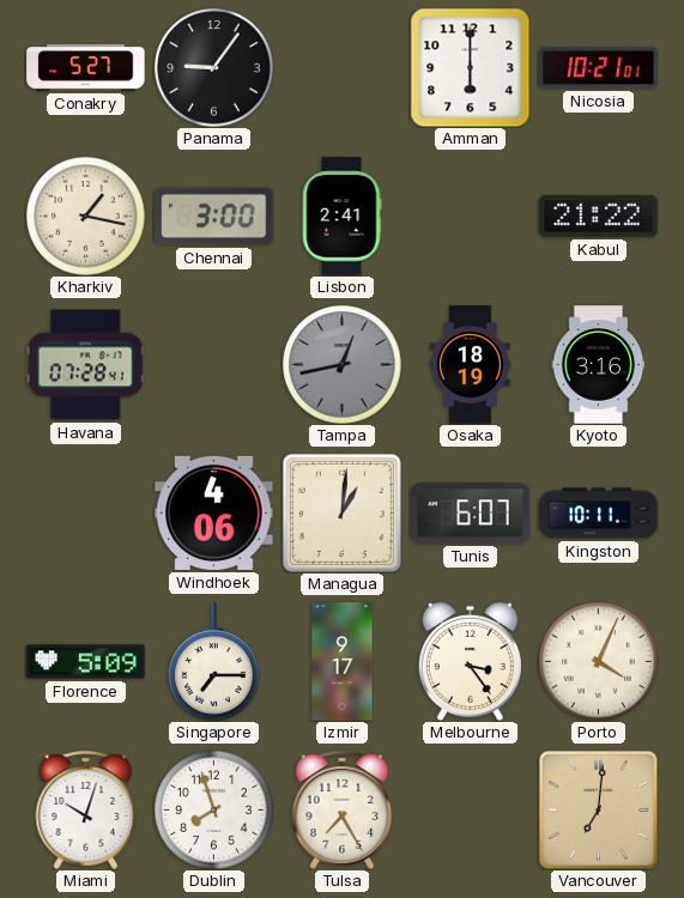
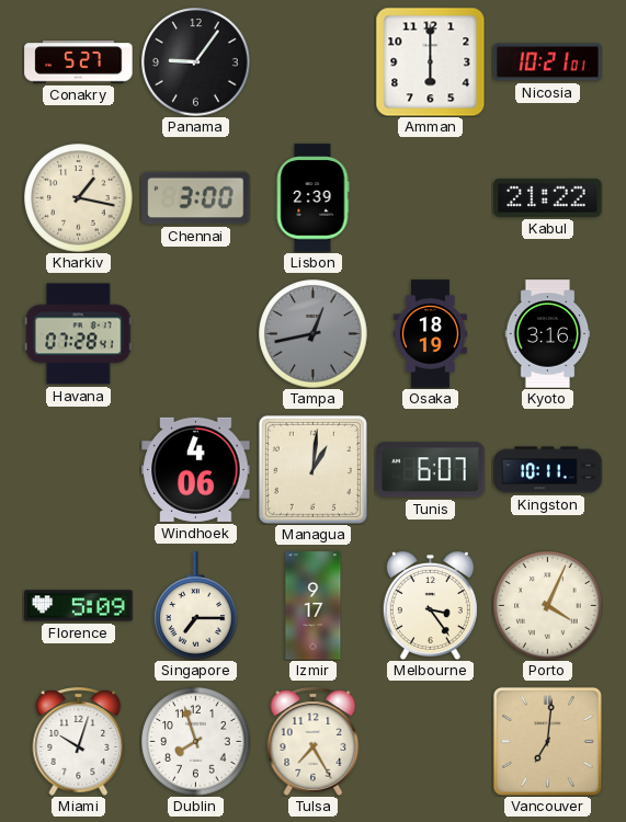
Lisbon: 2:41 -> 2:39 (312, 198)
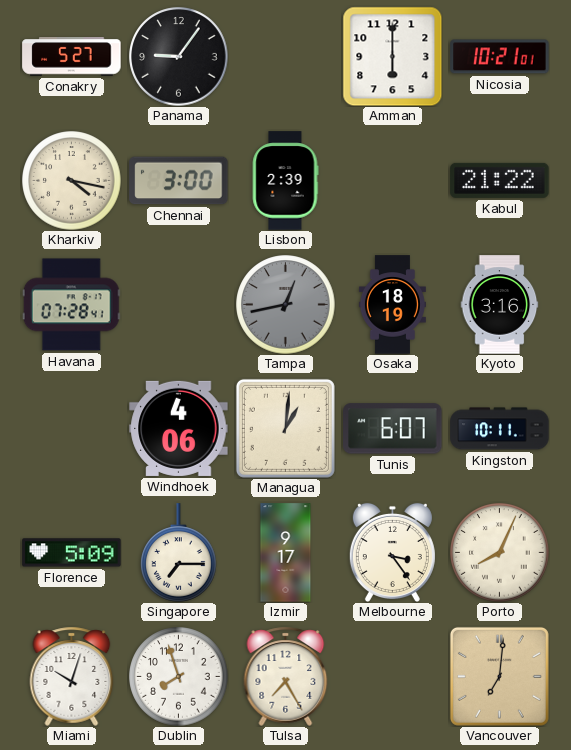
Kharkiv: 1:17 -> 4:17 (72, 181)
Porto: 4:04 -> 8:04 (500, 553)
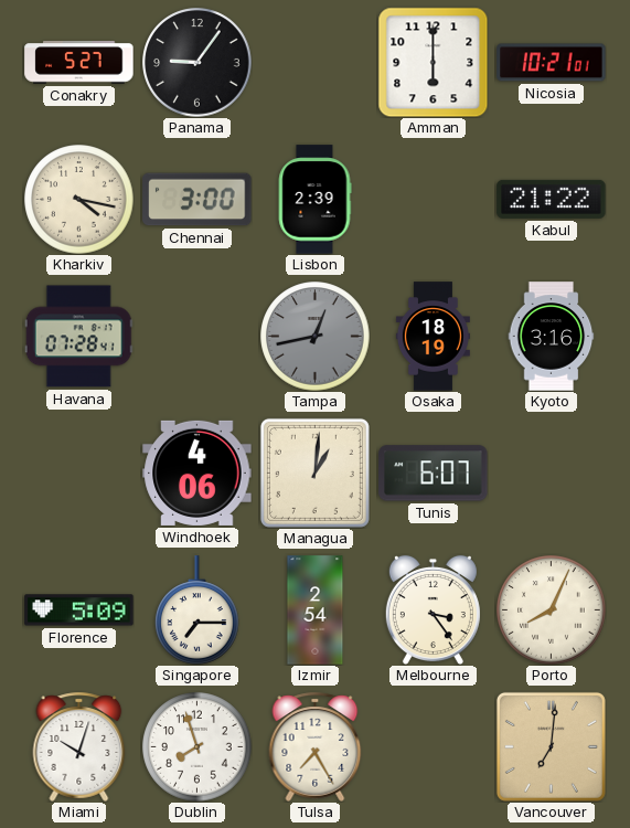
Kingston: 10:11 -> none (500, 429)
Izmir: 9:17 -> 2:54 (316, 611)
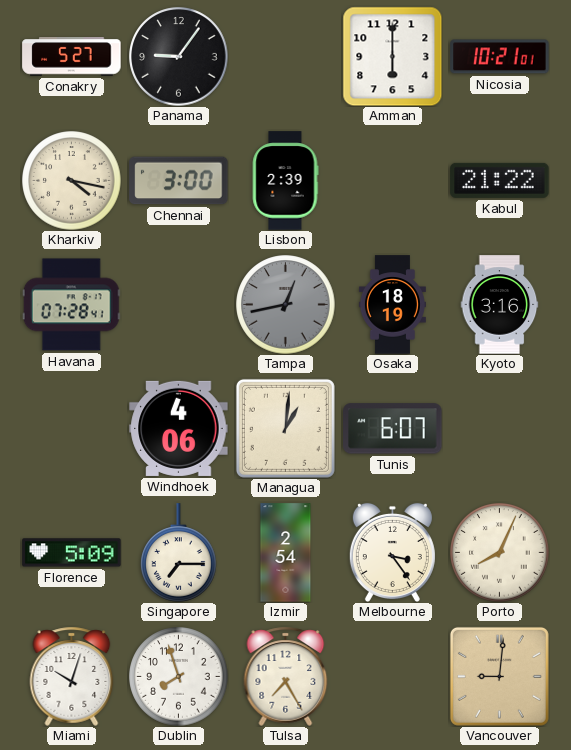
Vancouver: 7:01 -> 9:01 (499, 676)
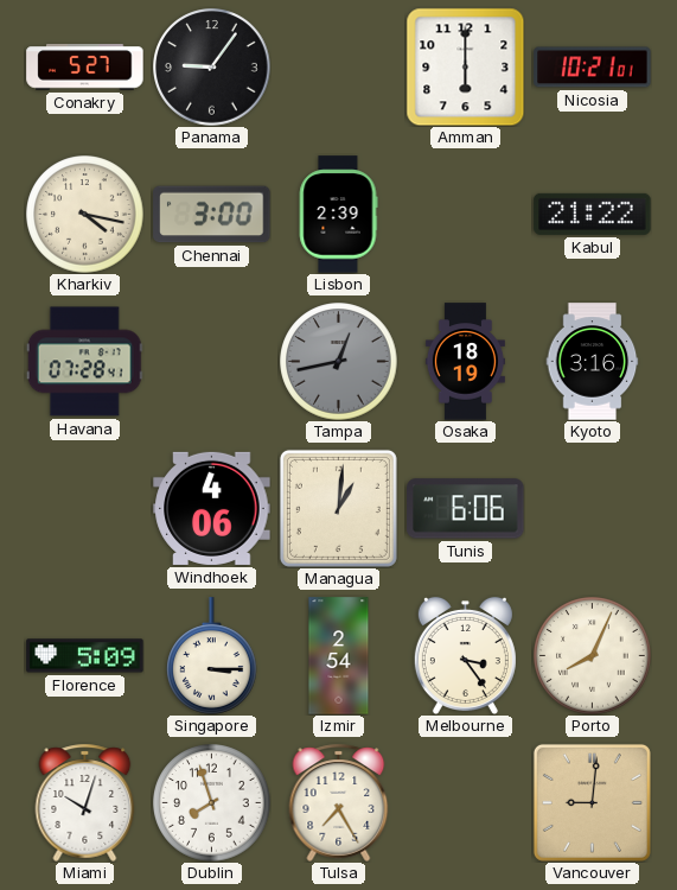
Tunis: 6:07 -> 6:06 (466, 509)
Singapore: 7:15 -> 3:15 (212, 656)
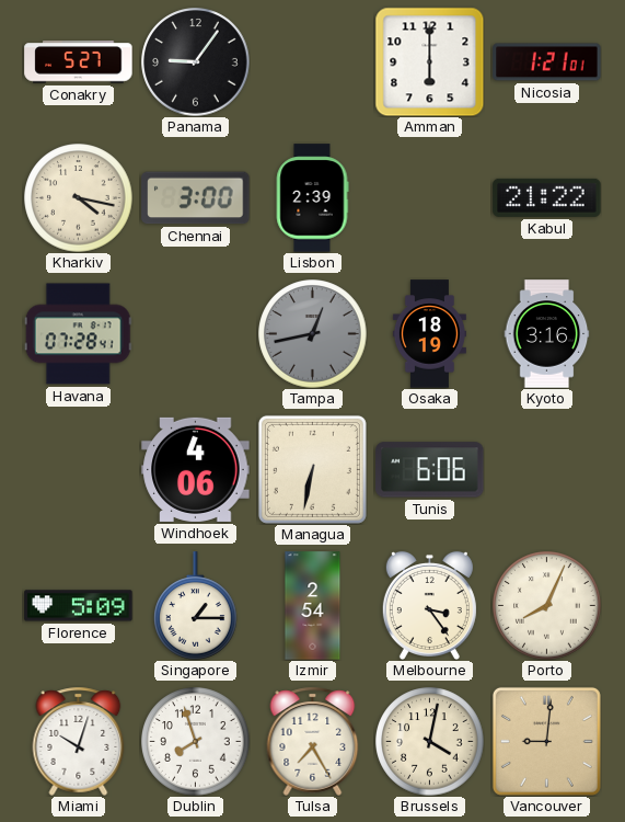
Nicosia: 10:21 -> 1:21 (547, 62)
Managua: 1:01 -> 6:32 (312, 469)
Singapore: 3:15 -> 1:15 (196, 606)
Brussels: none -> 4:02 (430, 742)
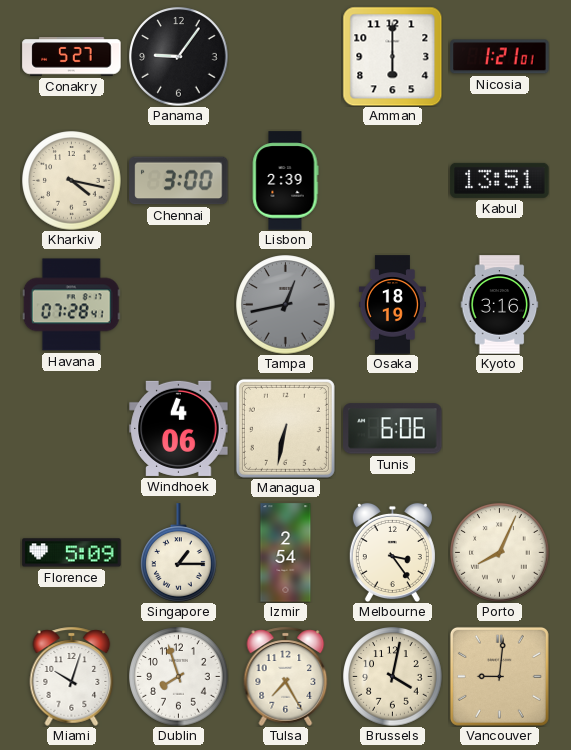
Kabul: 21:22 -> 13:51 (500, 180)
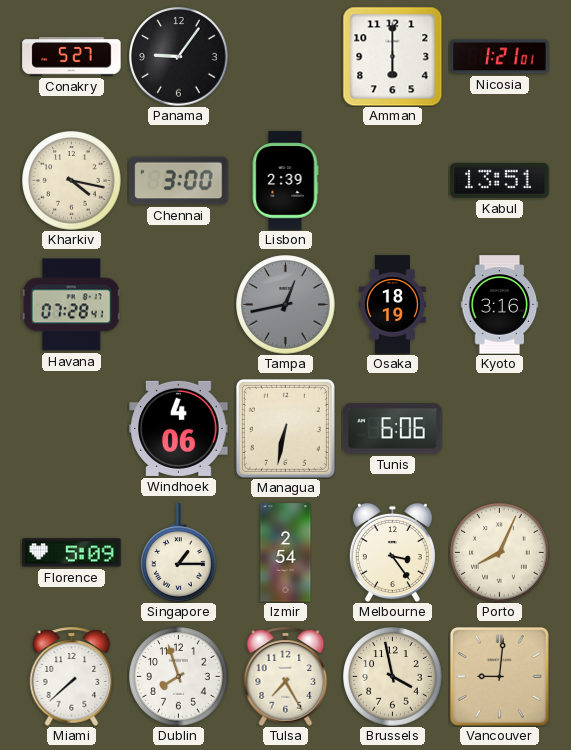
Miami: 10:03 -> 7:38 (72, 676)
Brussels: 4:02 -> 3:58 (393, 677)
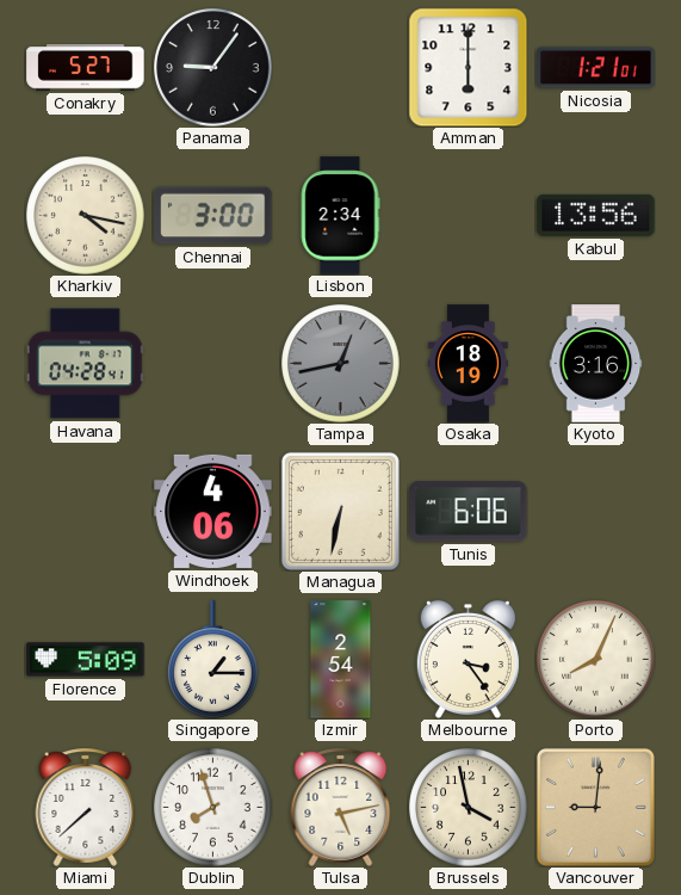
Lisbon: 2:39 -> 2:34 (340, 216)
Kabul: 13:51 -> 13:56 (596, 215)
Havana: 07:28 -> 04:28 (85, 364)
Tulsa: 7:25 -> 5:13 (341, 807)
